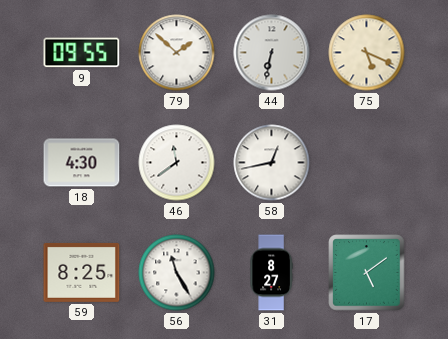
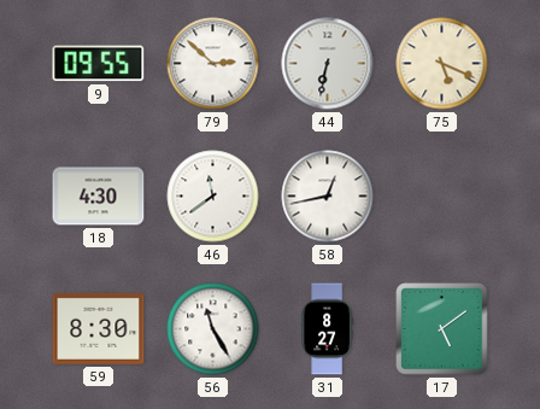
79: 1:52 -> 2:52 (213, 64)
59: 8:25 -> 8:30 (99, 328)
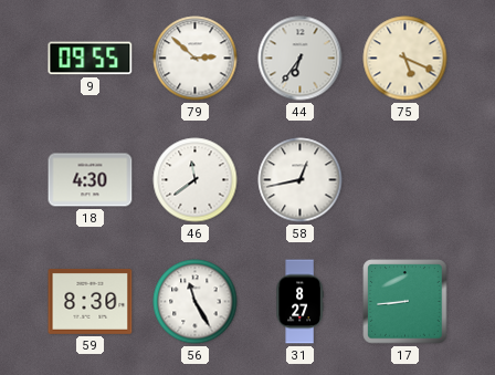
44: 6:32 -> 6:36 (301, 59)
17: 5:09 -> 8:44 (406, 302)
